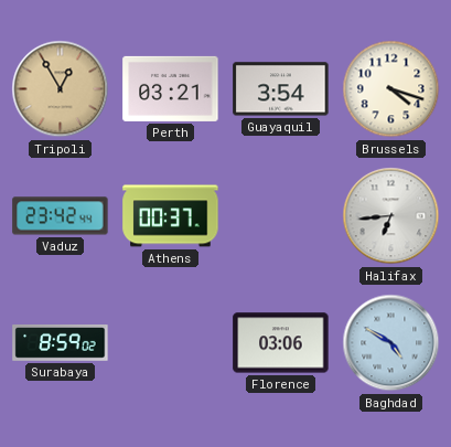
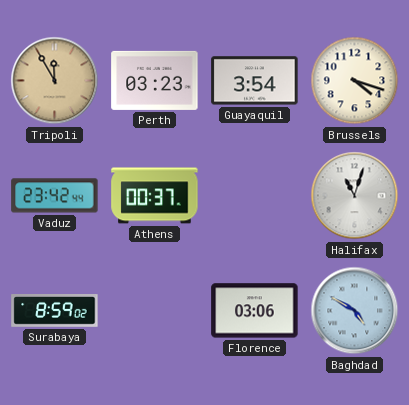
Tripoli: 12:55 -> 11:55 (55, 81)
Perth: 03:21 -> 03:23 (155, 80)
Halifax: 6:44 -> 11:03 (355, 196)
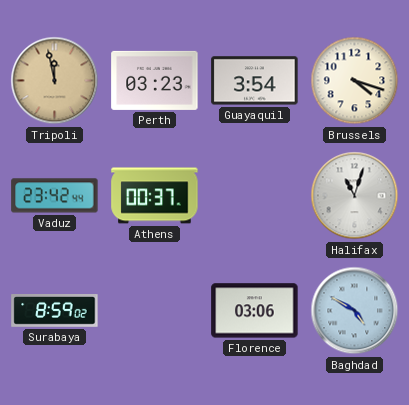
Tripoli: 11:55 -> 11:58 (55, 81)
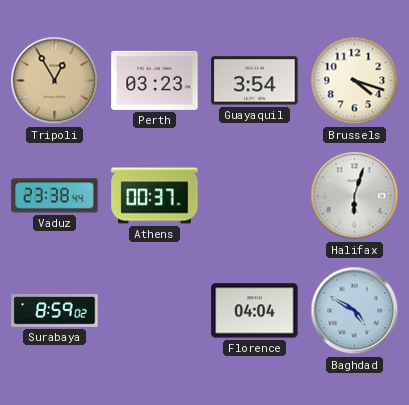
Tripoli: 11:58 -> 12:55 (55, 81)
Vaduz: 23:42 -> 23:38 (55, 196)
Halifax: 11:03 -> 6:03 (355, 196)
Florence: 03:06 -> 04:04 (255, 311)
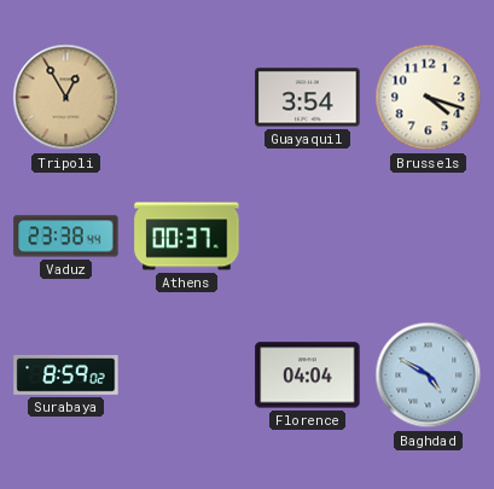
Perth: 03:23 -> none (155, 80)
Halifax: 6:03 -> none (355, 196)
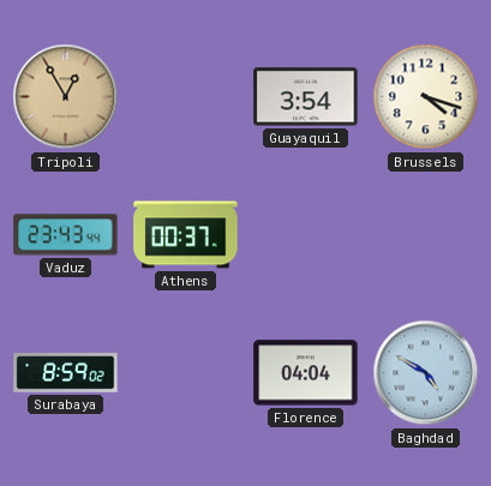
Vaduz: 23:38 -> 23:43 (66, 235)
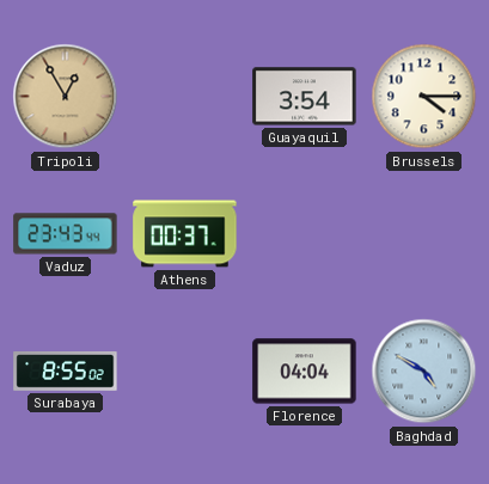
Brussels: 4:18 -> 4:15 (424, 97)
Surabaya: 8:59 -> 8:55 (66, 372)
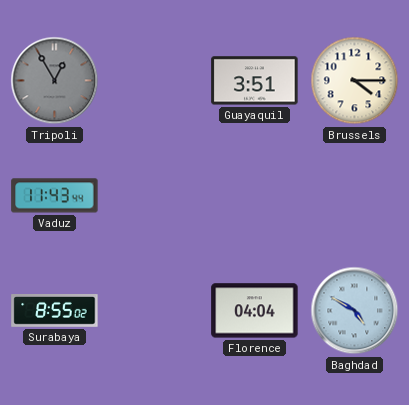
Tripoli dial: champagne -> grey (55, 81)
Guayaquil: 3:54 -> 3:51 (255, 81)
Vaduz: 23:43 -> 11:43 (55, 196)
Athens: 00:37 -> none (185, 234)
